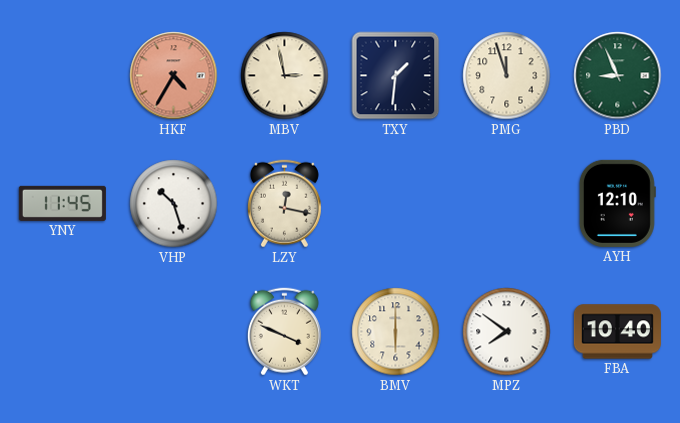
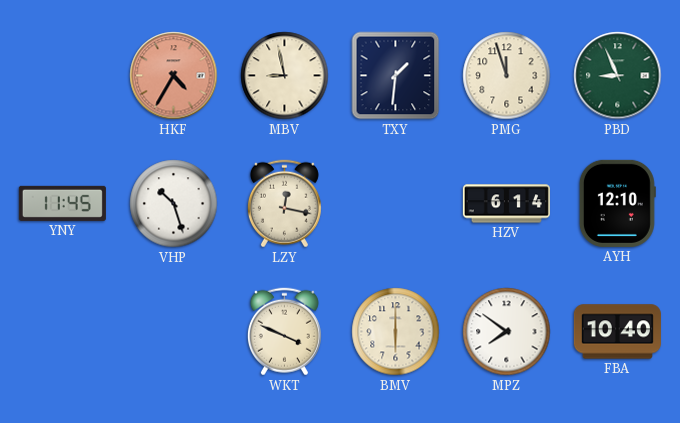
MBV: 2:58 -> 8:58 (285, 76)
HZV: none -> 6:14 (506, 204)
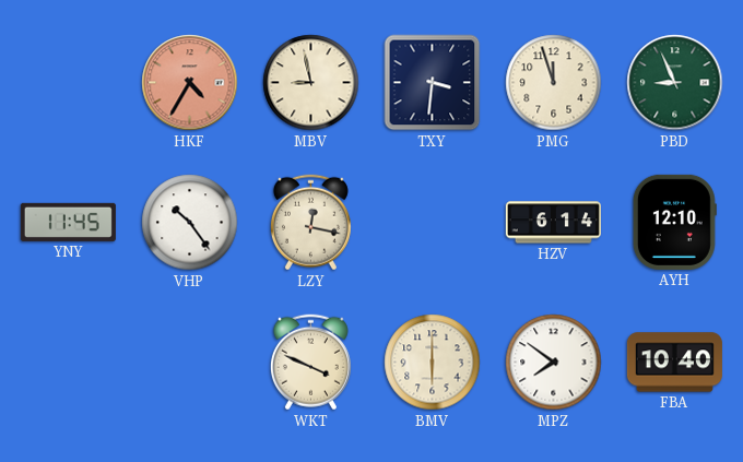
TXY: 1:31 -> 3:31 (433, 83)
VHP: 10:27 -> 10:24 (190, 223)
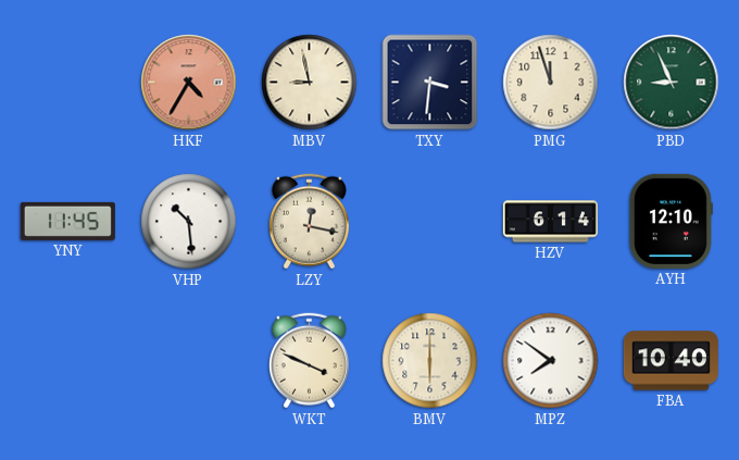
VHP: 10:24 -> 10:29 (189, 222)
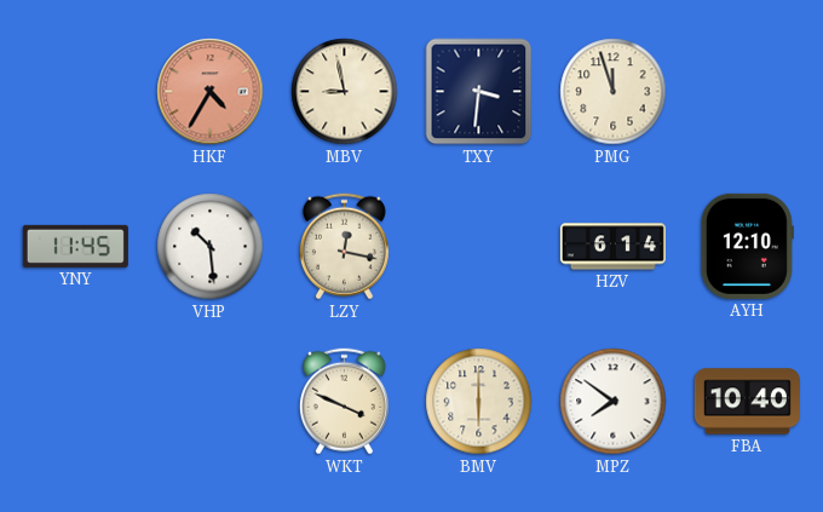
PBD: 8:56 -> none (672, 83)
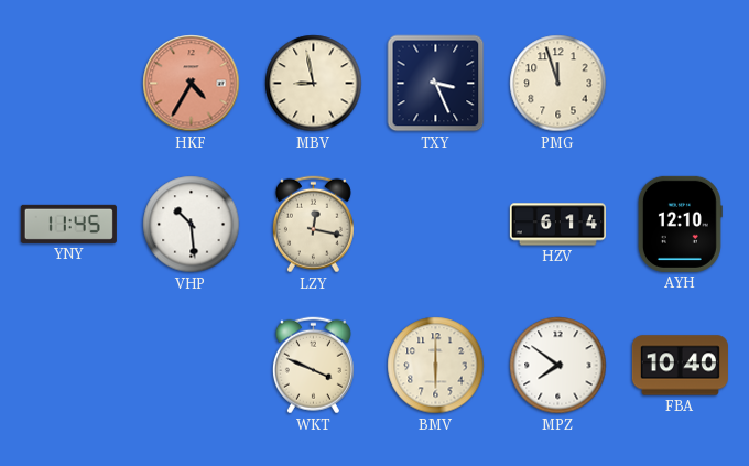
TXY: 3:31 -> 3:26 (436, 84)
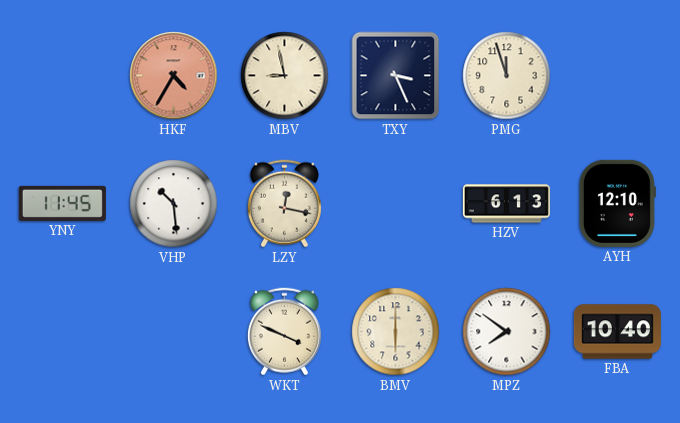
HZV: 6:14 -> 6:13 (506, 204)
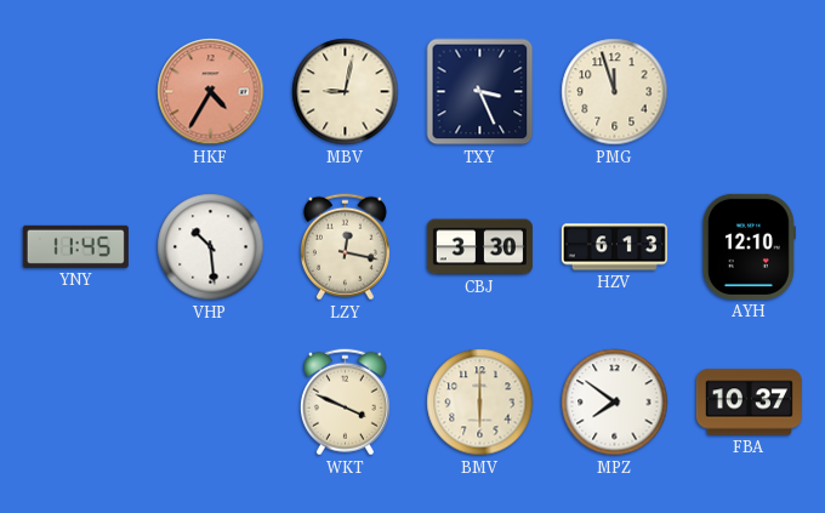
MBV: 8:58 -> 9:02 (346, 92)
CBJ: none -> 3:30 (479, 247)
FBA: 10:40 -> 10:37 (749, 403)
